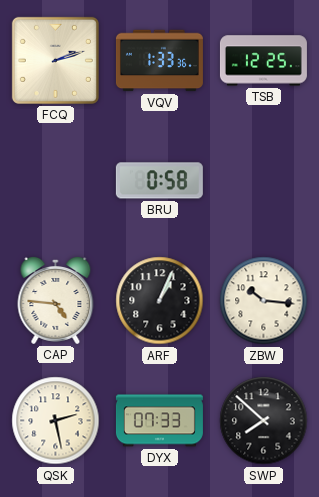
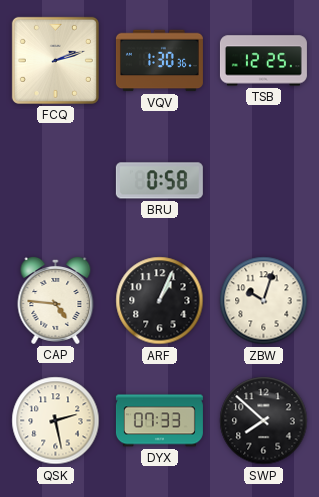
VQV: 1:33 -> 1:30 (159, 61)
ZBW: 10:16 -> 10:03 (264, 301)
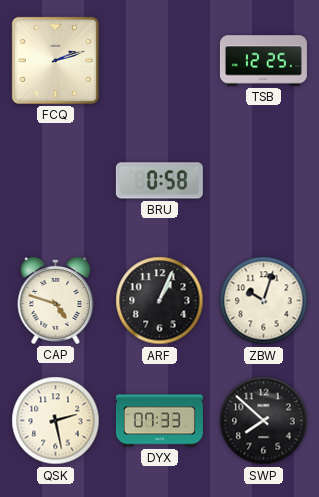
VQV: 1:30 -> none (159, 61)
CAP: 4:46 -> 4:48 (56, 300)
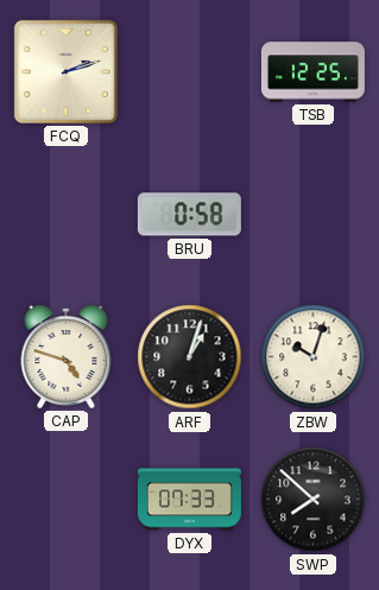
ARF: 1:04 -> 1:03 (190, 357)
QSK: 2:28 -> none (56, 421)
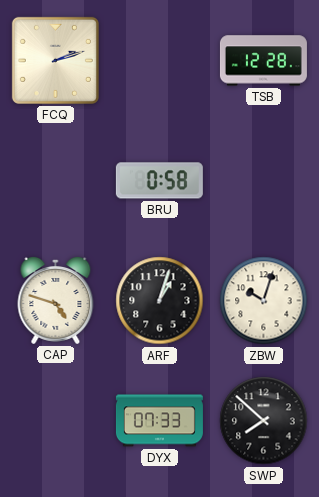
TSB: 12:25 -> 12:28 (263, 61)
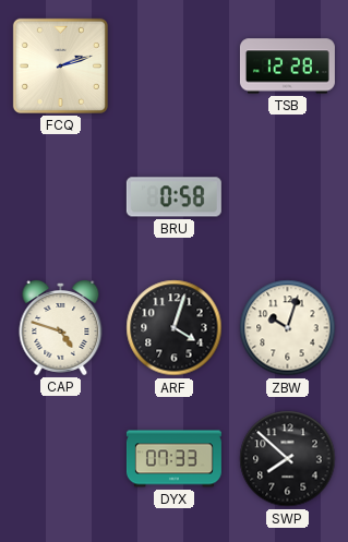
ARF: 1:03 -> 4:03 (175, 328)
